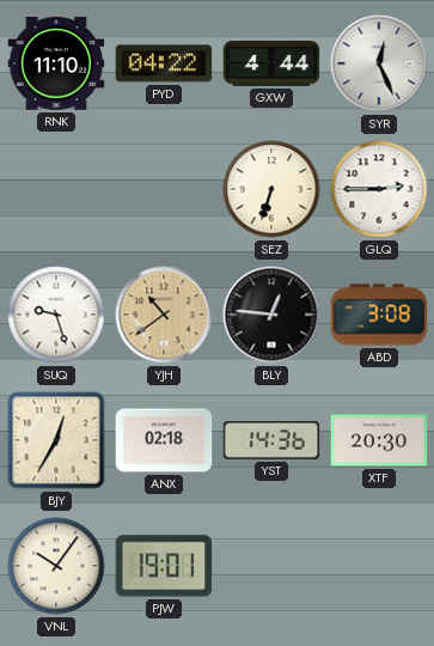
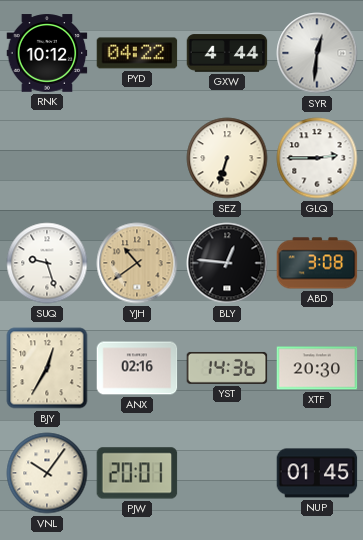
RNK: 11:10 -> 10:12 (47, 53)
SYR: 12:26 -> 12:31 (317, 53)
ANX: 02:18 -> 02:16 (137, 368)
PJW: 19:01 -> 20:01 (137, 473)
NUP: none -> 01:45 (317, 473)
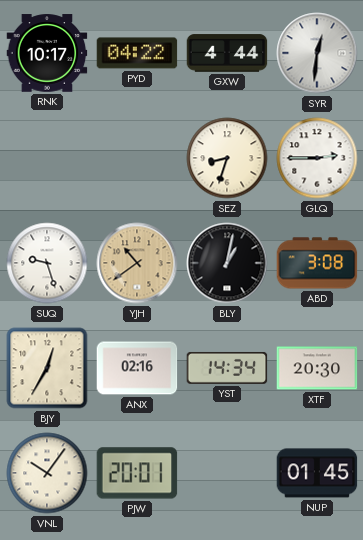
RNK: 10:12 -> 10:17 (47, 53)
SEZ: 6:33 -> 8:33 (227, 158)
BLY: 12:46 -> 1:02 (227, 263)
YST: 14:36 -> 14:34 (227, 368)
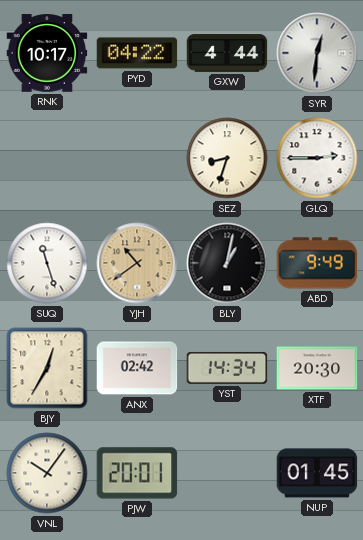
SUQ: 9:27 -> 11:27 (47, 263)
ABD: 3:08 -> 9:49 (317, 263)
ANX: 02:16 -> 02:42 (137, 368)
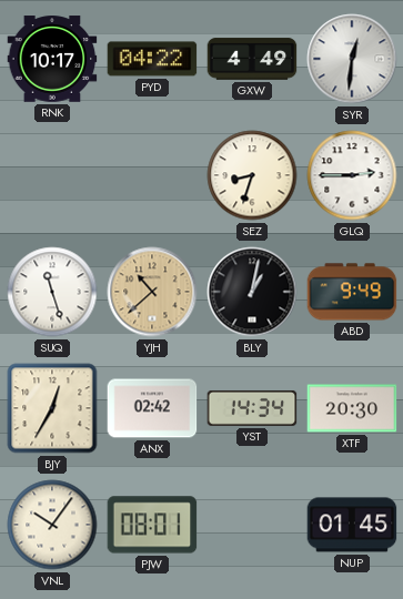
GXW: 4:44 -> 4:49 (252, 59)
YJH: 10:39 -> 10:38 (152, 292)
PJW: 20:01 -> 08:01 (152, 525)
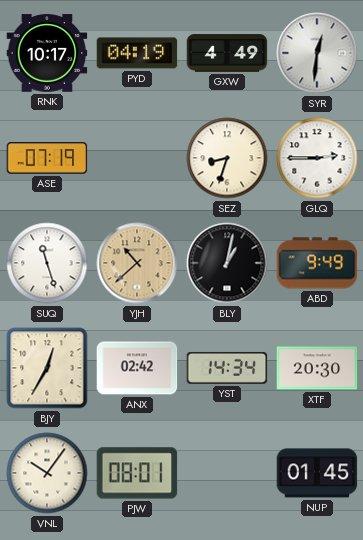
PYD: 04:22 -> 04:19 (137, 53)
ASE: none -> 07:19 (47, 158)
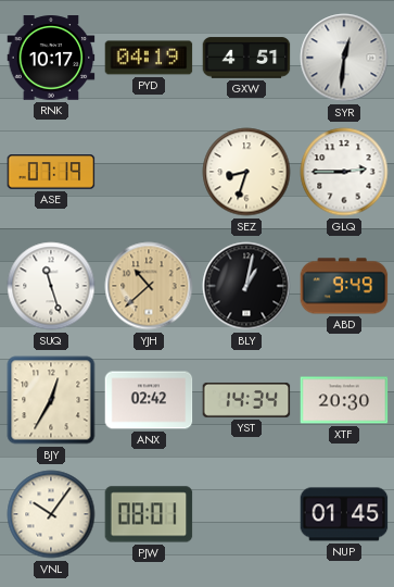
GXW: 4:49 -> 4:51 (246, 58)
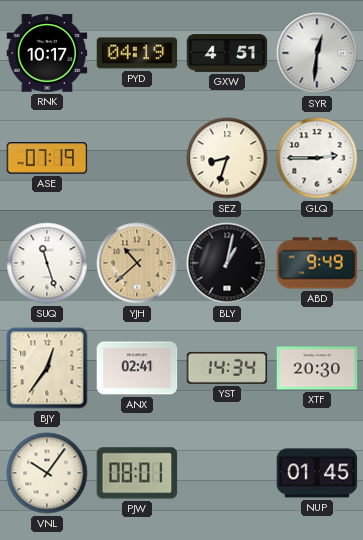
BJY: 12:35 -> 12:36 (47, 368)
ANX: 02:42 -> 02:41 (137, 368)
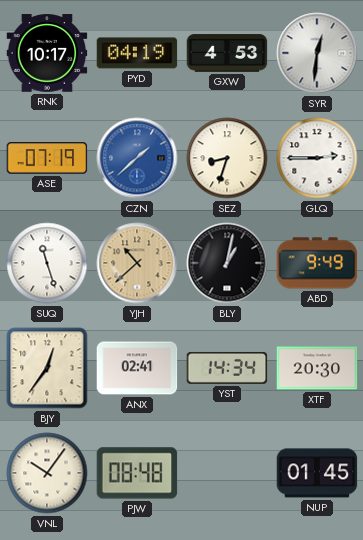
GXW: 4:51 -> 4:53 (227, 53)
CZN: none -> 1:38 (137, 158)
PJW: 08:01 -> 08:48 (137, 473)
